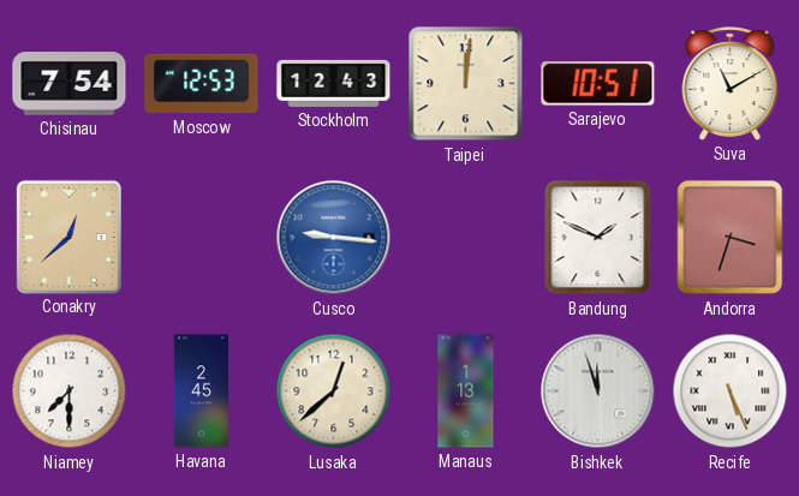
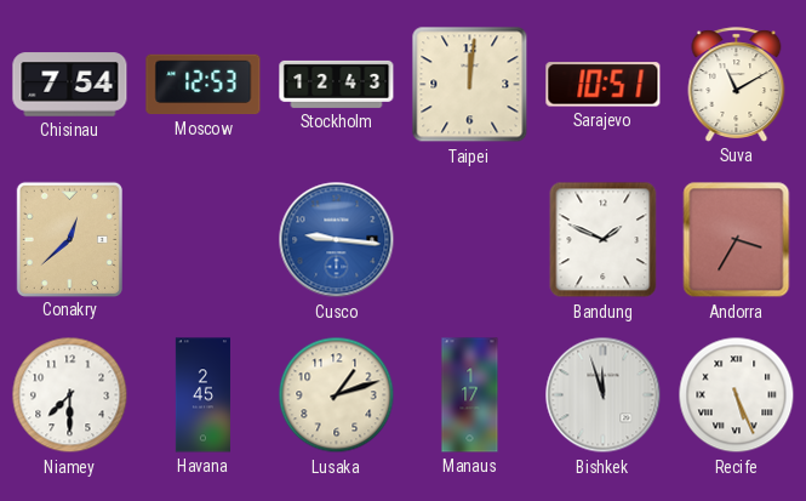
Andorra: 3:33 -> 3:35 (737, 240)
Lusaka: 12:38 -> 1:12 (337, 395)
Manaus: 1:13 -> 1:17 (470, 395)
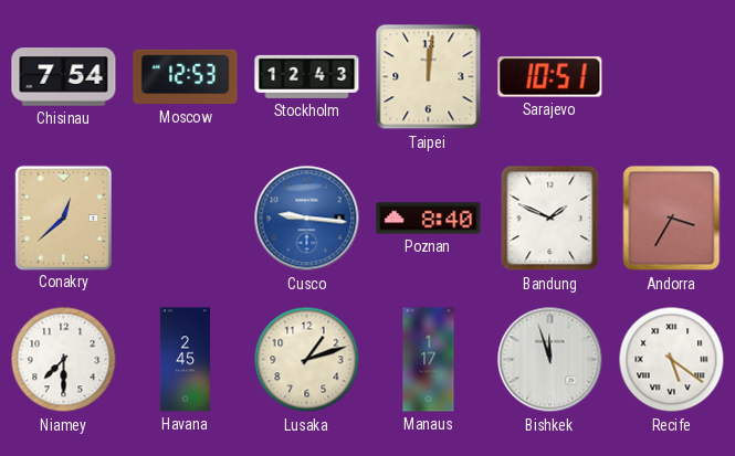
Suva: 11:10 -> none (737, 85)
Poznan: none -> 8:40 (429, 219)
Recife: 5:26 -> 5:21 (672, 360)
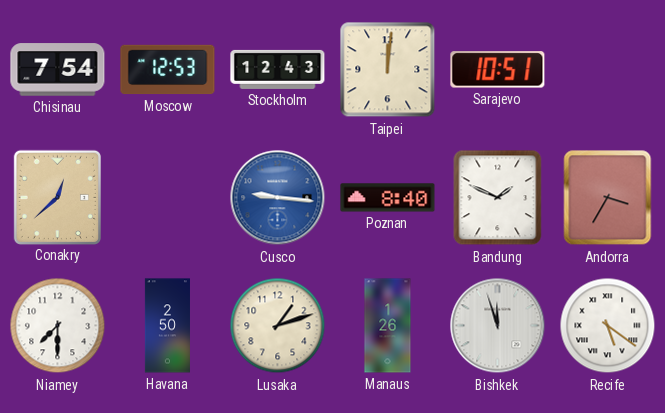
Havana: 2:45 -> 2:50 (167, 326)
Manaus: 1:17 -> 1:26 (388, 326)
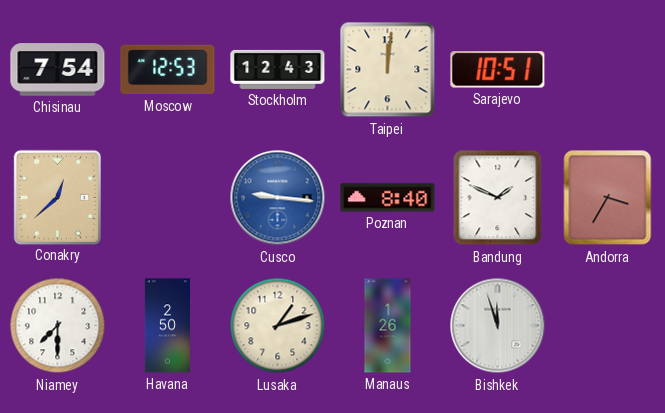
Recife: 5:21 -> none (608, 326)
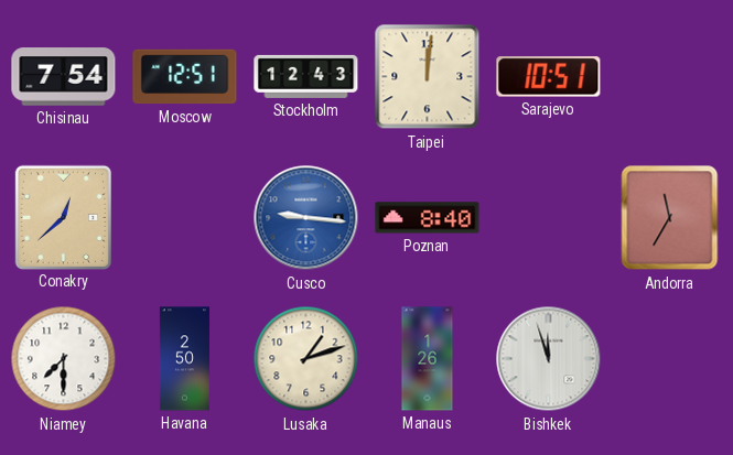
Moscow: 12:53 -> 12:51 (185, 77)
Bandung: 1:49 -> none (498, 198)
Andorra: 3:35 -> 11:35 (670, 218)
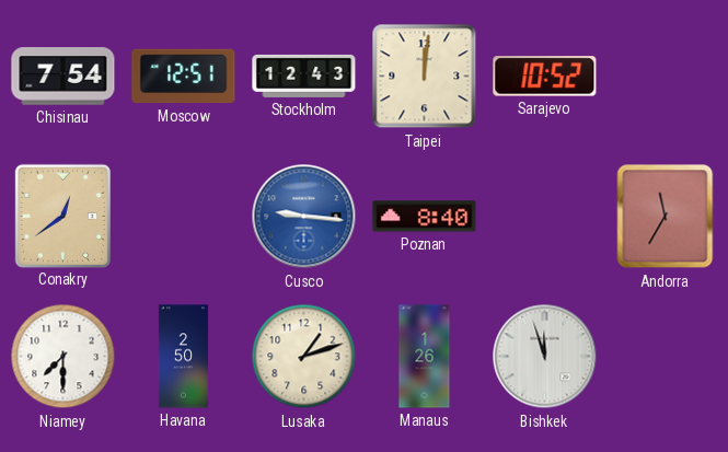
Sarajevo: 10:51 -> 10:52 (545, 77)
Conakry: 12:38 -> 12:39 (62, 216)
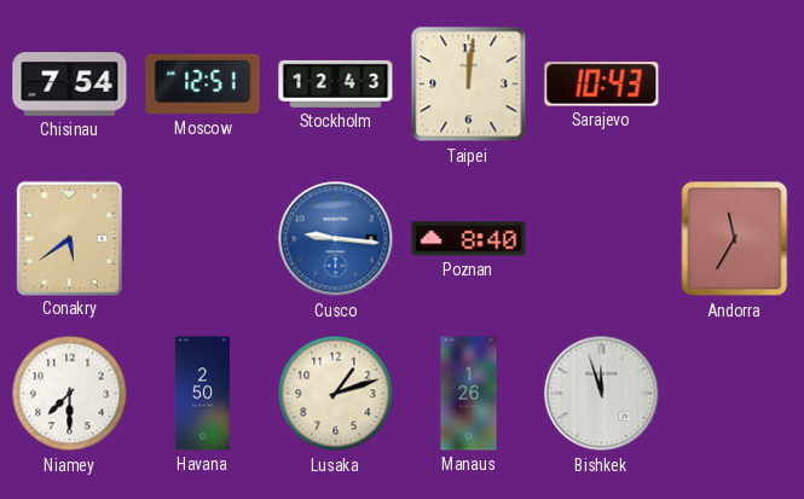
Sarajevo: 10:52 -> 10:43 (602, 85)
Conakry: 12:39 -> 5:39 (69, 238)
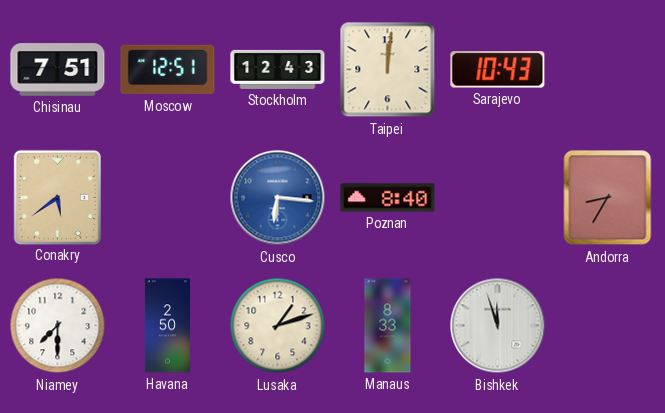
Chisinau: 7:54 -> 7:51 (58, 70)
Cusco: 9:16 -> 6:16 (278, 198)
Andorra: 11:35 -> 8:35 (608, 198)
Manaus: 1:26 -> 8:33 (388, 326)
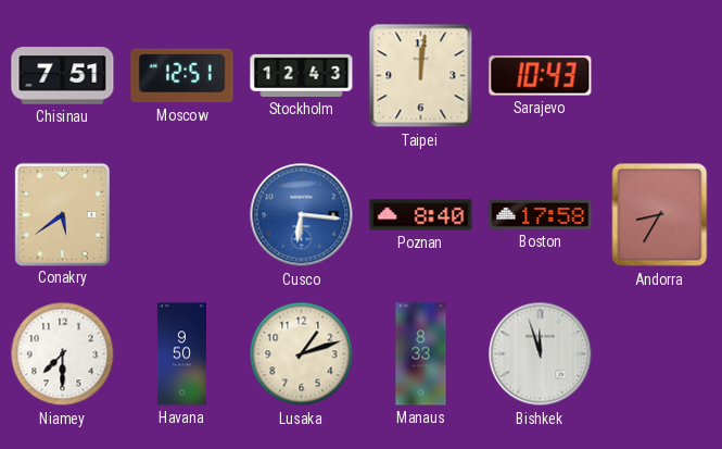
Boston: none -> 17:58 (541, 215)
Havana: 2:50 -> 9:50 (181, 354)
